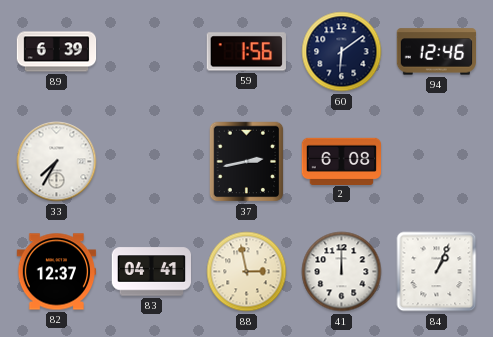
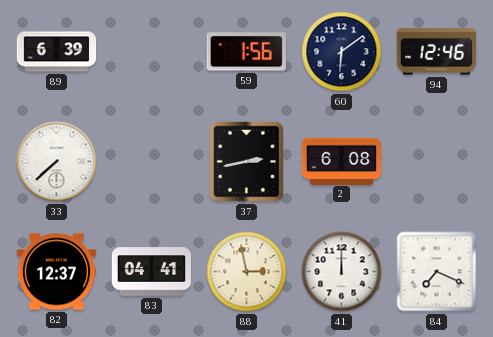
33: 7:35 -> 7:38 (57, 162)
84: 1:04 -> 7:19 (437, 272)
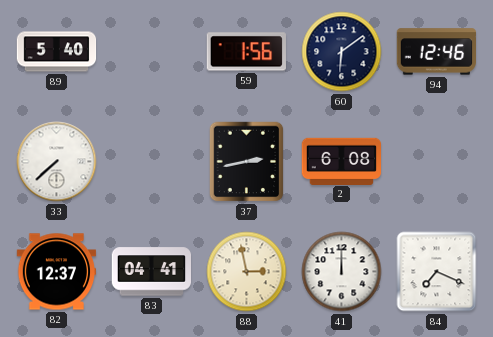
89: 6:39 -> 5:40 (57, 52)
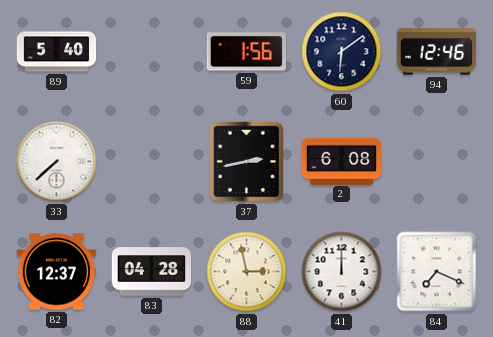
83: 04:41 -> 04:28 (152, 272)
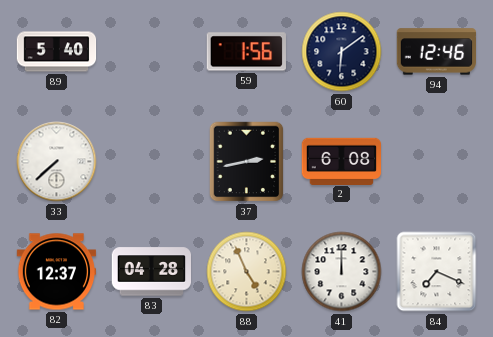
88: 2:58 -> 4:56 (247, 272)
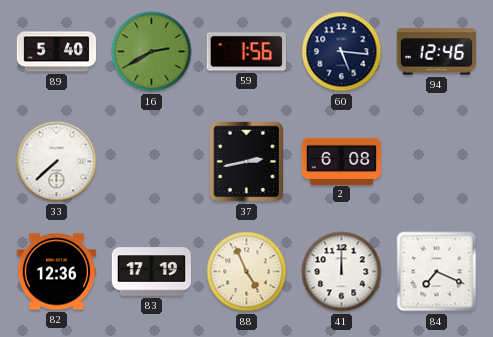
16: none -> 2:40 (152, 52)
60: 6:09 -> 5:16 (342, 52)
82: 12:37 -> 12:36 (57, 272)
83: 04:28 -> 17:19 (152, 272)
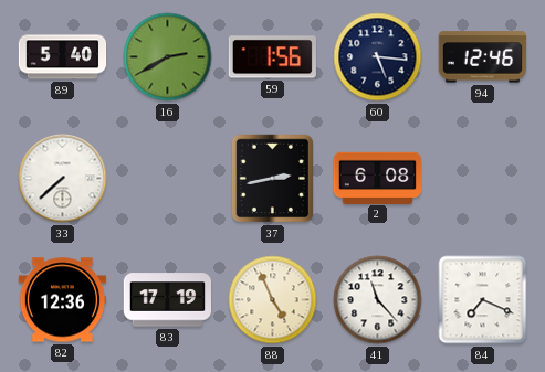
41: 12:00 -> 11:23 (378, 300)
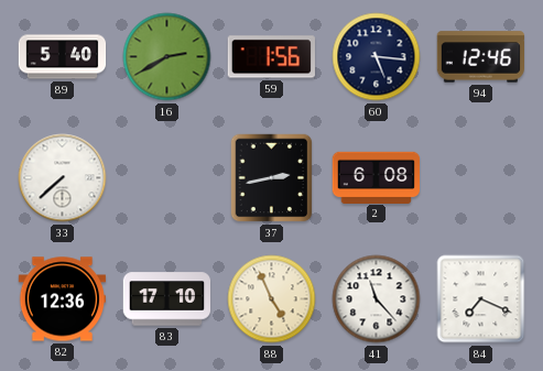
83: 17:19 -> 17:10 (167, 299)
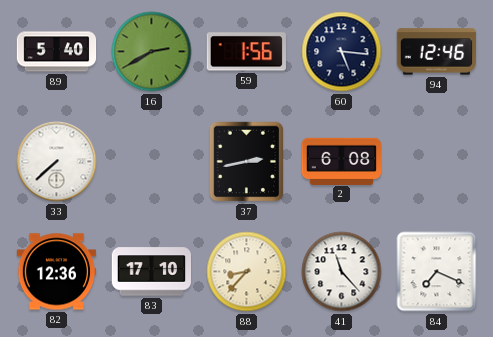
88: 4:56 -> 8:37 (247, 272)
